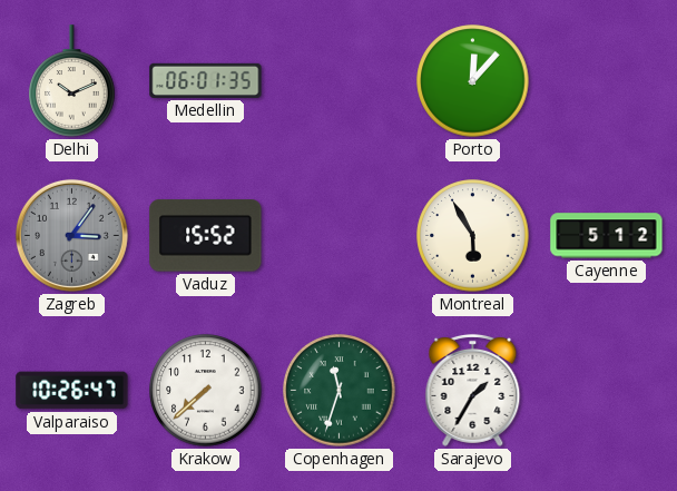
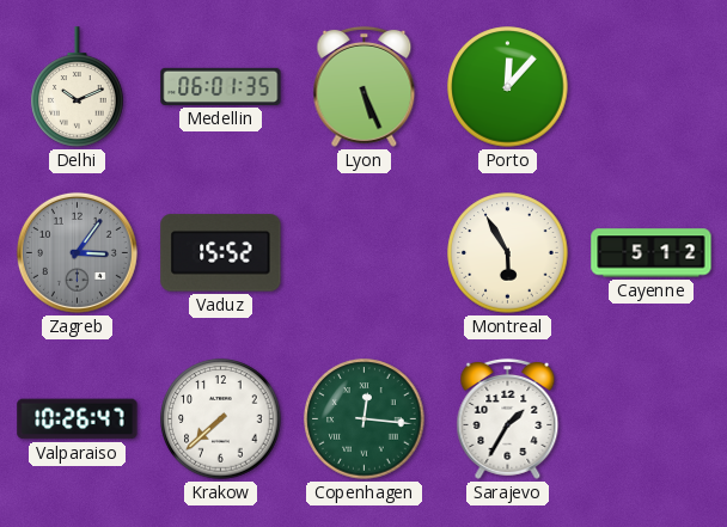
Lyon: none -> 5:26 (365, 86)
Copenhagen: 11:33 -> 12:16 (365, 419)
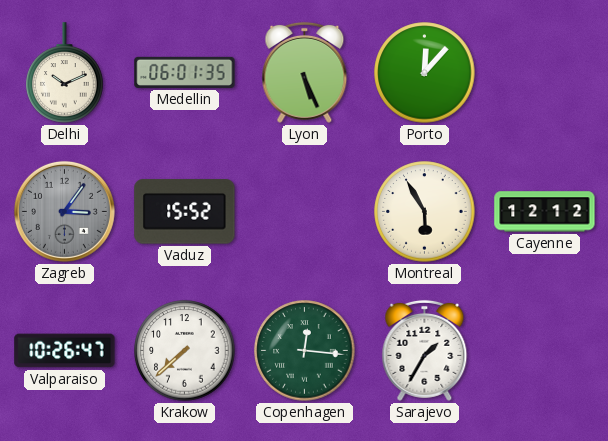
Cayenne: 5:12 -> 12:12 (545, 212)
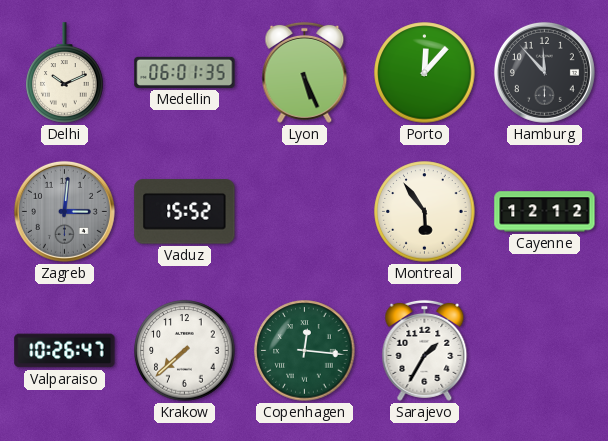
Hamburg: none -> 11:53 (544, 72)
Zagreb: 3:06 -> 3:01 (64, 211)
Montreal: 5:55 -> 5:54 (425, 212)
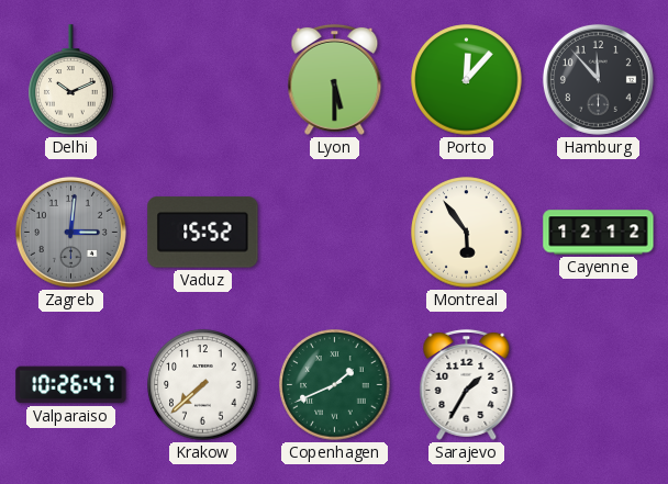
Medellin: 06:01 -> none (185, 72)
Lyon: 5:26 -> 5:30 (335, 79)
Copenhagen: 12:16 -> 1:41 (335, 385)
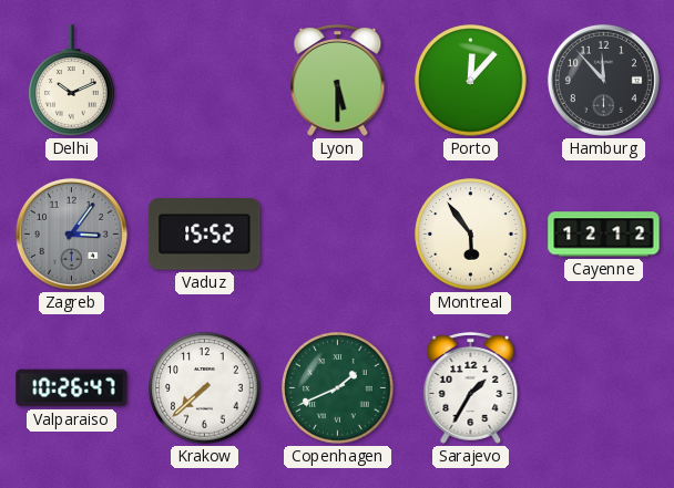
Zagreb: 3:01 -> 3:06 (71, 233)
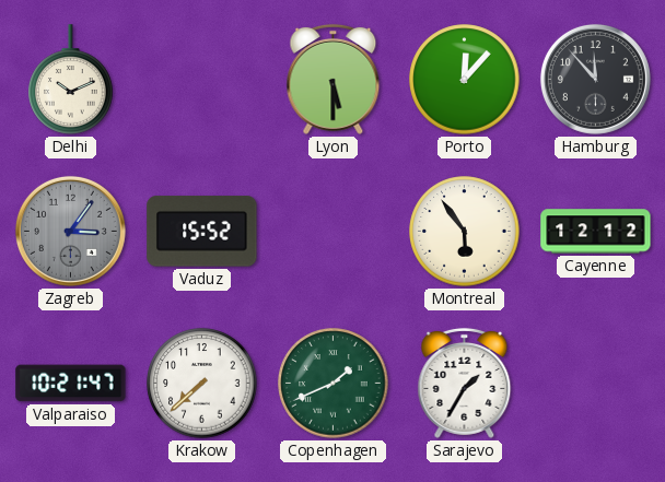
Valparaiso: 10:26 -> 10:21 (71, 384)
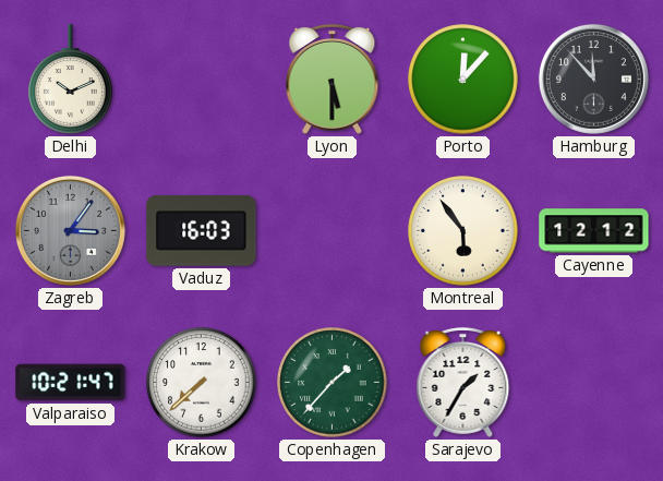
Vaduz: 15:52 -> 16:03 (202, 231)
Copenhagen: 1:41 -> 1:37 (333, 383)
